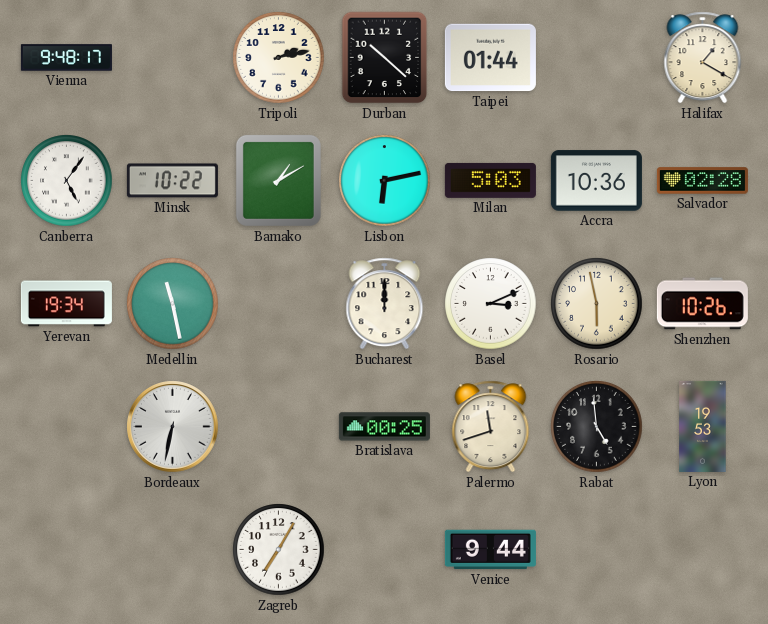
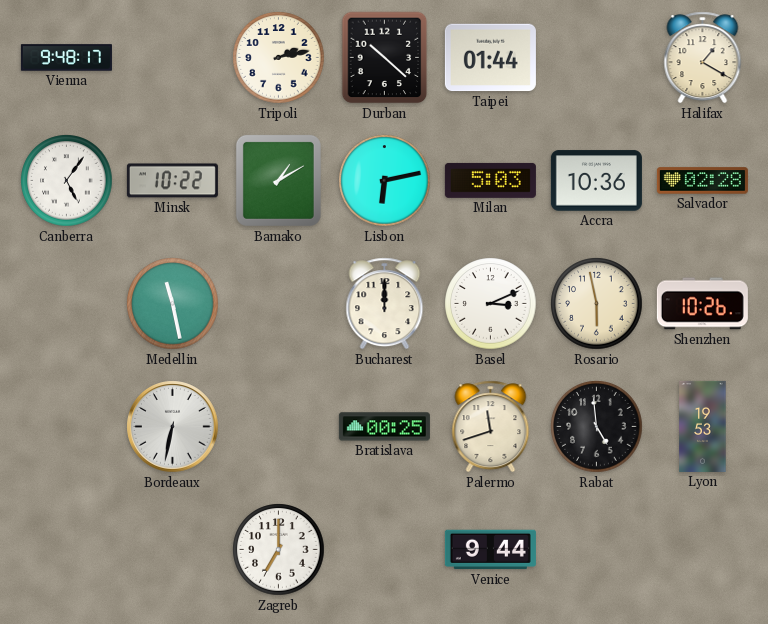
Yerevan: 19:34 -> none (66, 304)
Zagreb: 7:05 -> 7:00 (279, 550)
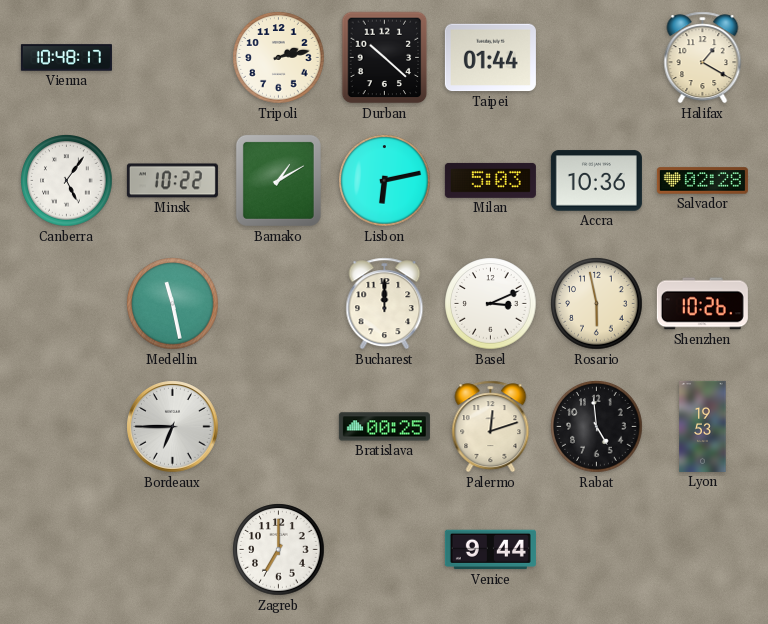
Vienna: 9:48 -> 10:48 (66, 58)
Bordeaux: 6:32 -> 6:45 (173, 427)
Palermo: 11:42 -> 12:12 (491, 427)
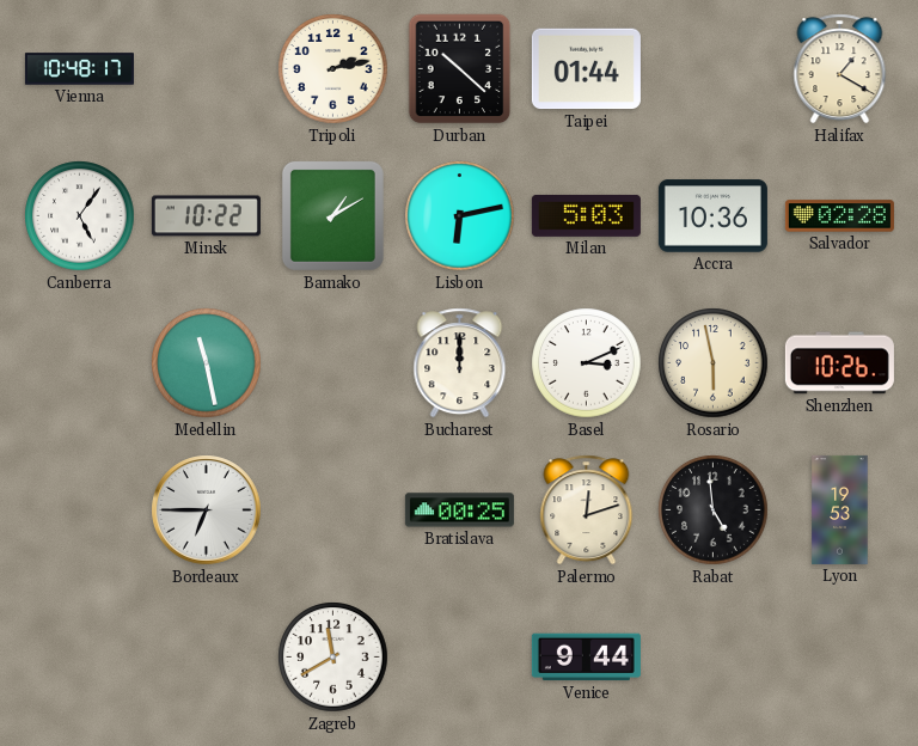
Zagreb: 7:00 -> 11:40 (333, 658)
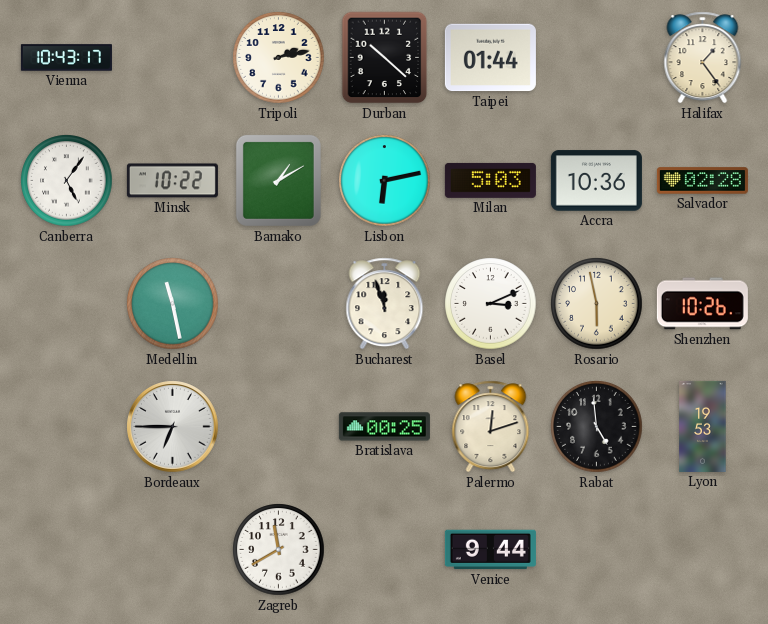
Vienna: 10:48 -> 10:43 (66, 58)
Halifax: 1:20 -> 1:24 (703, 58)
Bucharest: 12:00 -> 11:57 (385, 304)
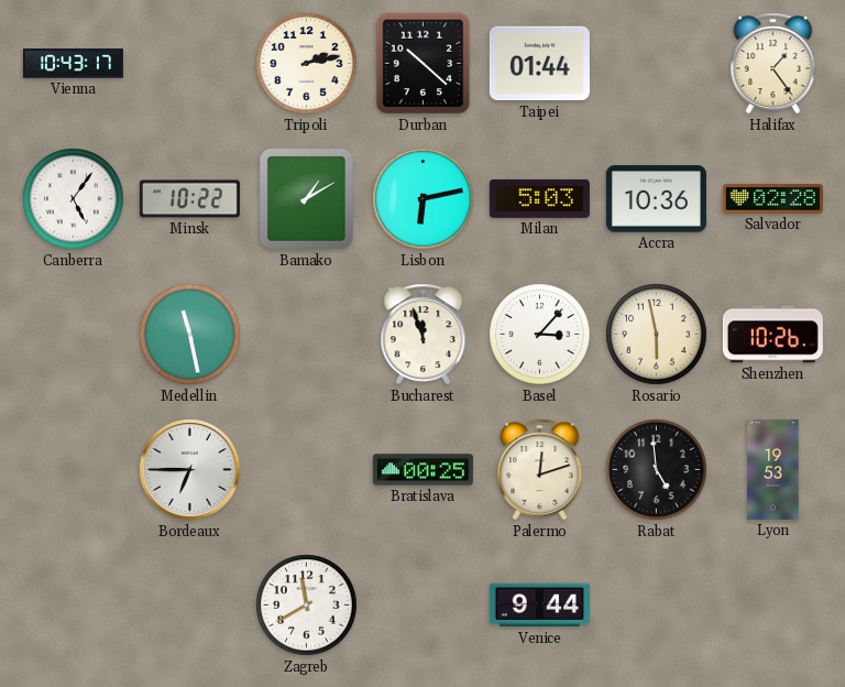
Basel: 3:11 -> 3:07 (540, 335)
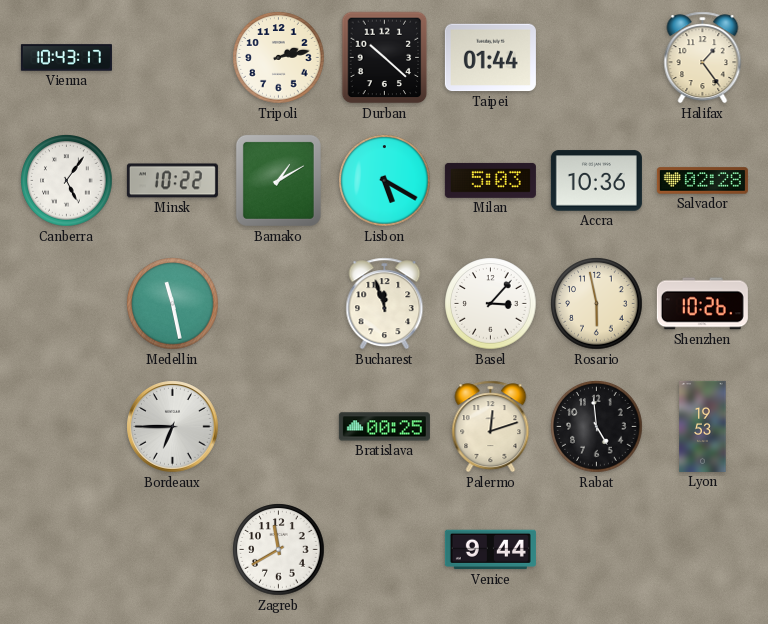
Lisbon: 6:13 -> 5:20 (385, 181)
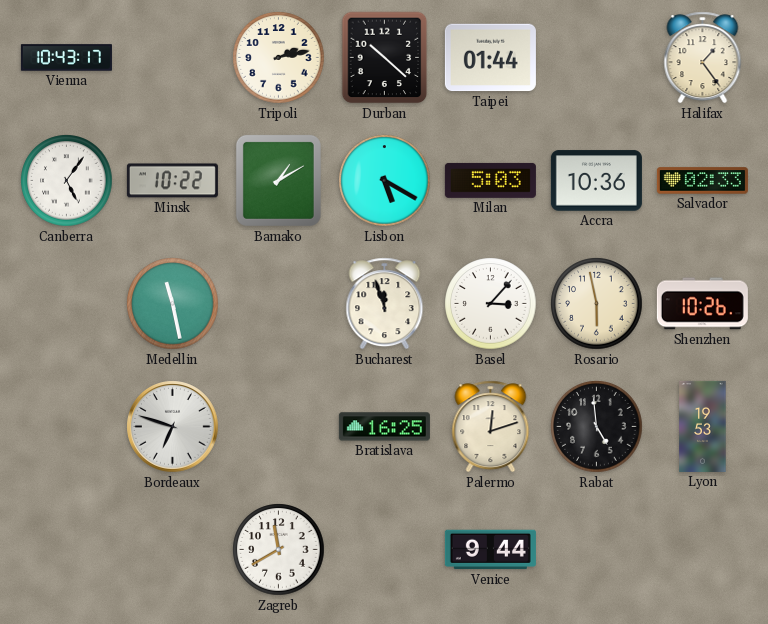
Salvador: 02:28 -> 02:33 (702, 181)
Bordeaux: 6:45 -> 6:48 (173, 427)
Bratislava: 00:25 -> 16:25 (384, 427)
